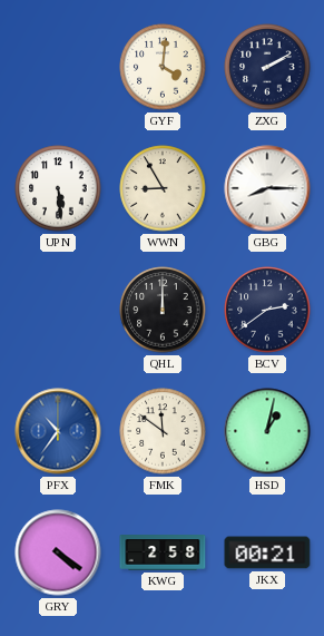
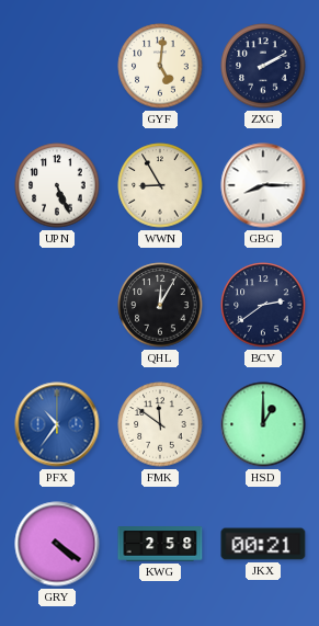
GYF: 4:01 -> 5:01 (160, 66)
UPN: 5:29 -> 5:26 (57, 185)
QHL: 12:00 -> 12:05 (160, 305)
HSD: 1:02 -> 1:00 (263, 424)
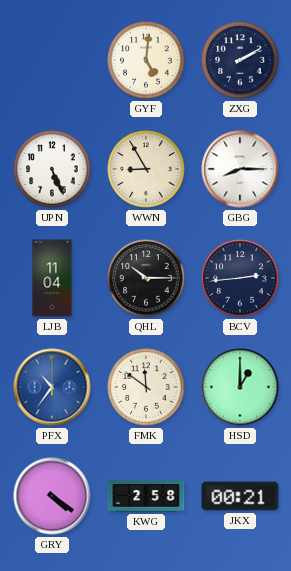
LJB: none -> 11:04 (52, 278)
QHL: 12:05 -> 10:15 (146, 278)
BCV: 2:39 -> 2:44 (240, 278)
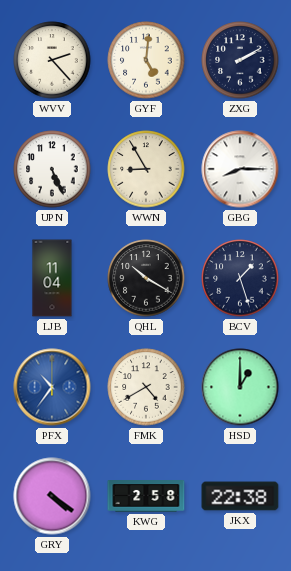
WVV: none -> 2:23 (52, 60)
QHL: 10:15 -> 10:20 (146, 278)
BCV: 2:44 -> 1:27 (240, 278)
FMK: 11:51 -> 4:40 (146, 387)
JKX: 00:21 -> 22:38 (240, 496)
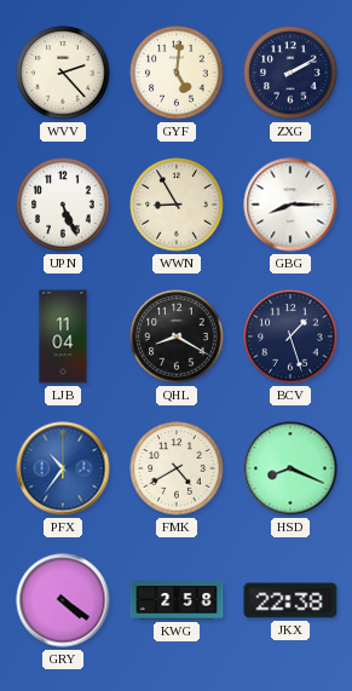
QHL: 10:20 -> 8:20 (177, 336)
HSD: 1:00 -> 8:19 (290, 468)
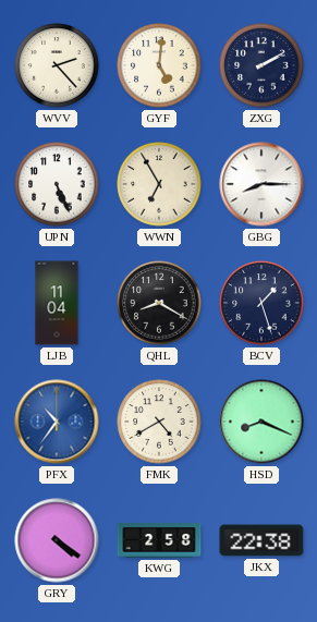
WWN: 8:55 -> 6:55 (159, 184)
